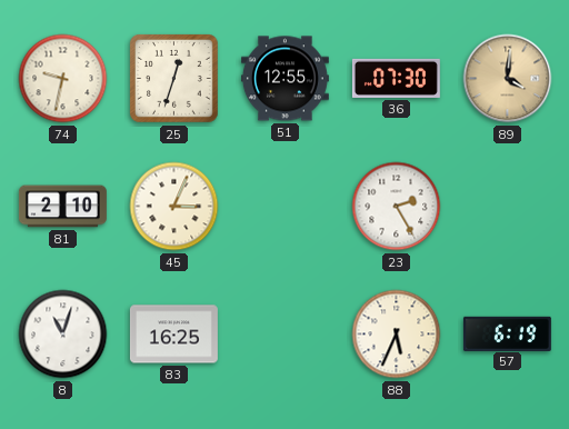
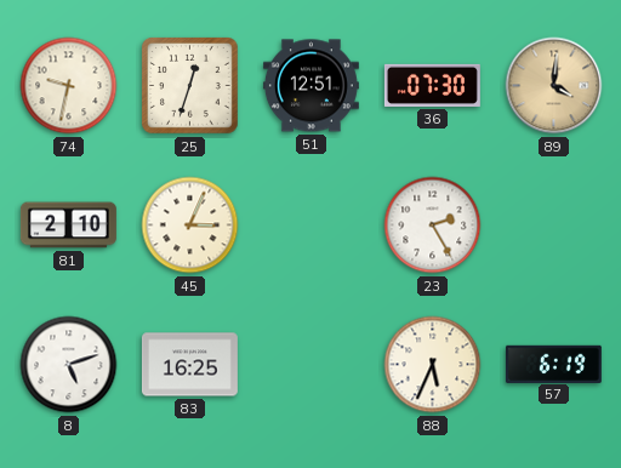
51: 12:55 -> 12:51 (310, 86)
8: 11:03 -> 5:12 (69, 365)
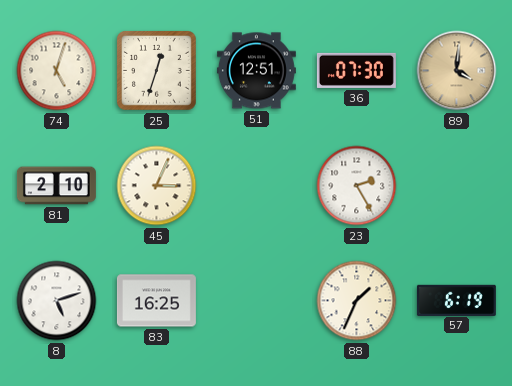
74: 9:32 -> 5:03 (57, 71)
88: 5:34 -> 1:34 (357, 301)
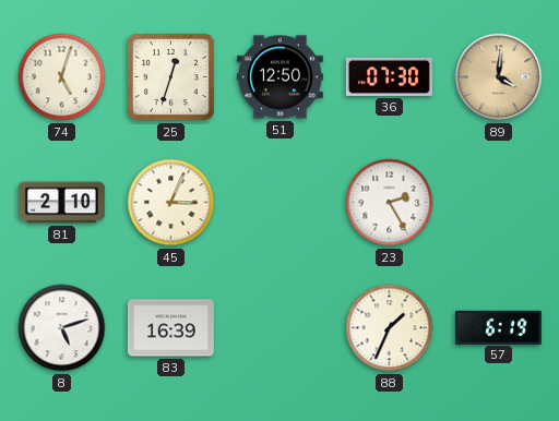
51: 12:51 -> 12:50 (279, 77)
83: 16:25 -> 16:39 (170, 328)
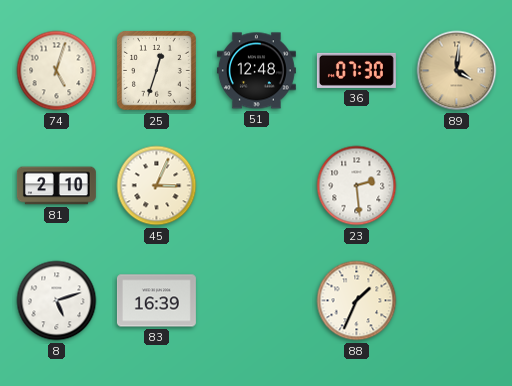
51: 12:50 -> 12:48 (256, 71)
23: 2:25 -> 2:29 (357, 186)
57: 6:19 -> none (498, 327)
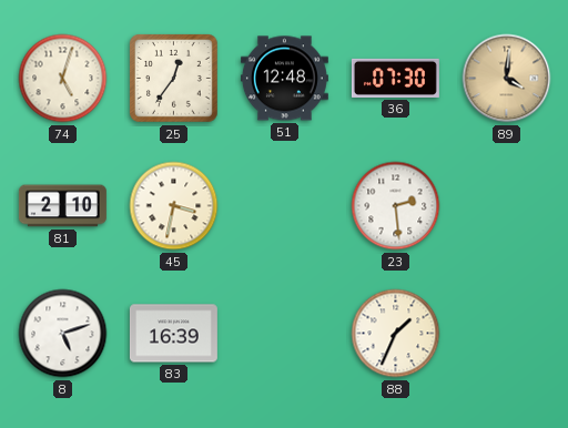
25: 12:33 -> 12:36 (174, 79)
45: 3:04 -> 3:32 (174, 206)
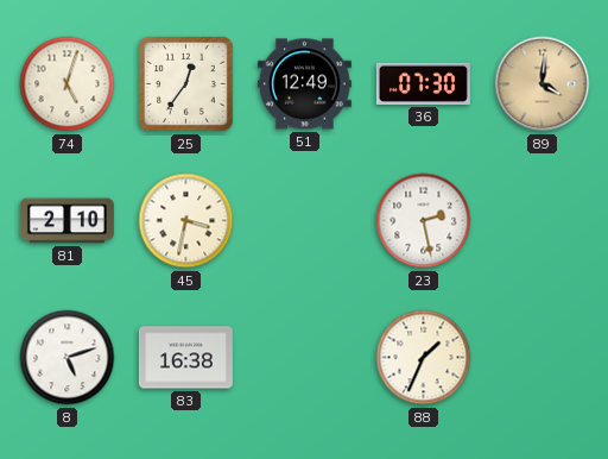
51: 12:48 -> 12:49 (304, 84)
23: 2:29 -> 2:28 (424, 221)
83: 16:39 -> 16:38 (185, 358)
